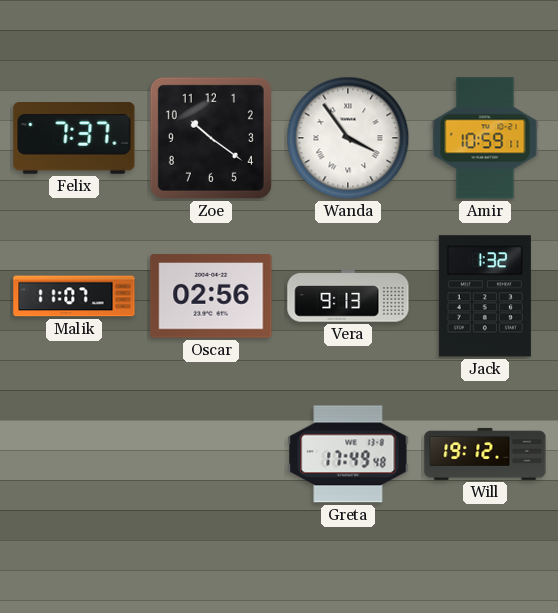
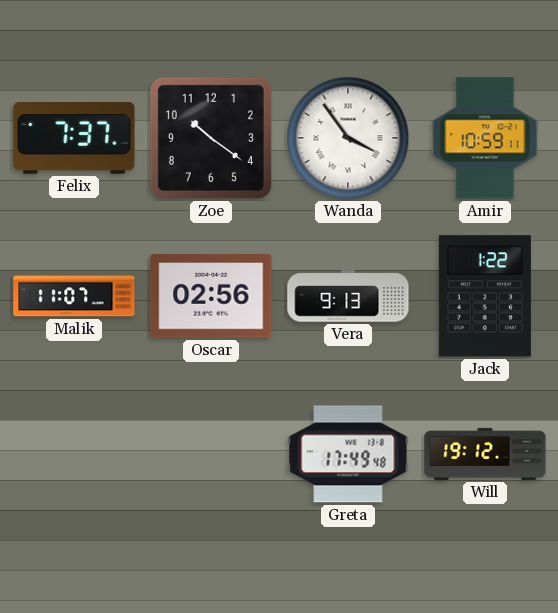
Jack: 1:32 -> 1:22 (485, 296)
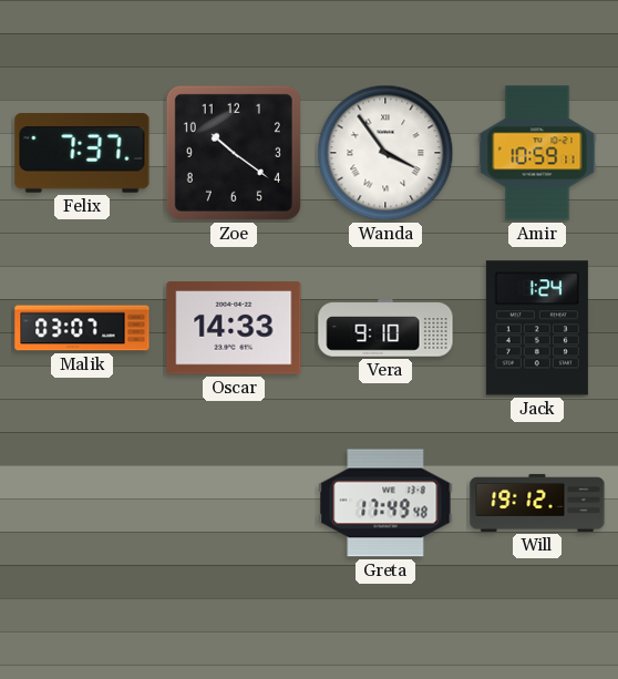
Malik: 11:07 -> 03:07 (82, 328)
Oscar: 02:56 -> 14:33 (234, 328)
Vera: 9:13 -> 9:10 (385, 328)
Jack: 1:22 -> 1:24 (537, 328)
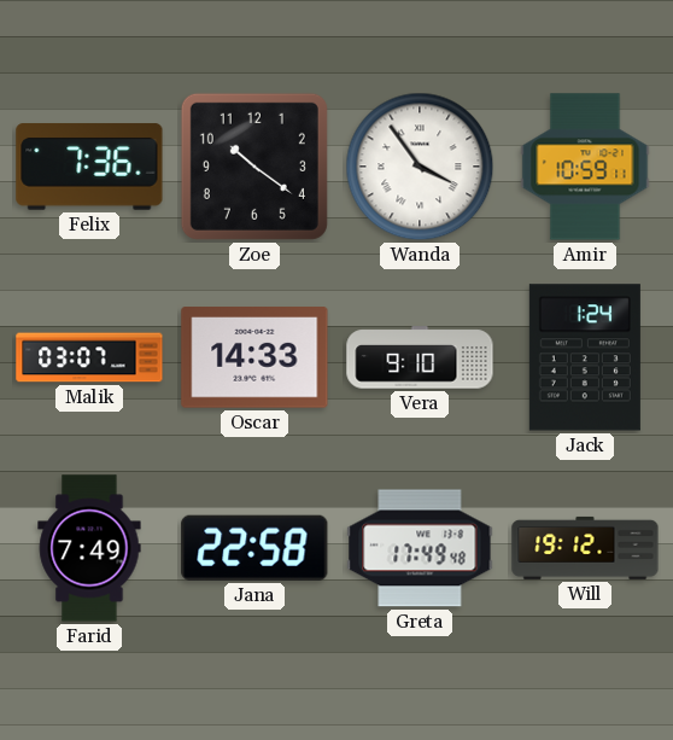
Felix: 7:37 -> 7:36 (89, 167)
Farid: none -> 7:49 (89, 548)
Jana: none -> 22:58 (254, 548)
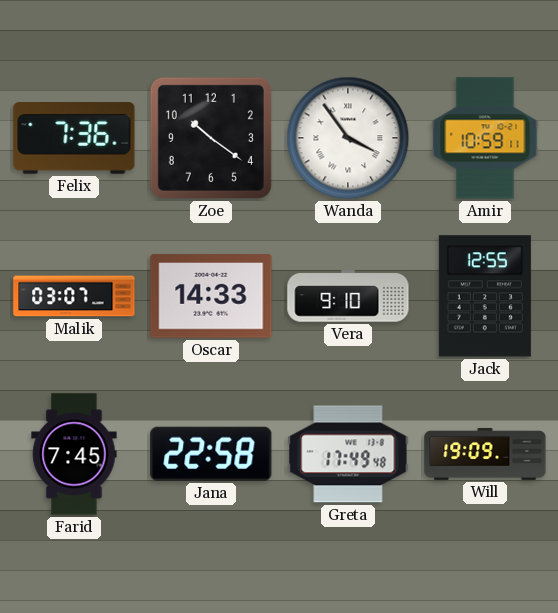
Jack: 1:24 -> 12:55 (485, 296)
Farid: 7:49 -> 7:45 (74, 454)
Will: 19:12 -> 19:09 (485, 454)
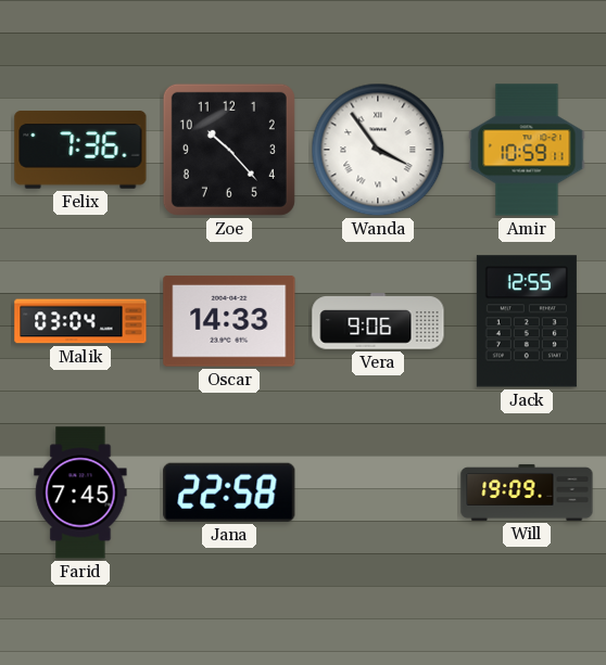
Zoe: 10:21 -> 10:23 (229, 150)
Malik: 03:07 -> 03:04 (80, 321)
Vera: 9:10 -> 9:06 (378, 321)
Greta: 17:49 -> none (348, 454)
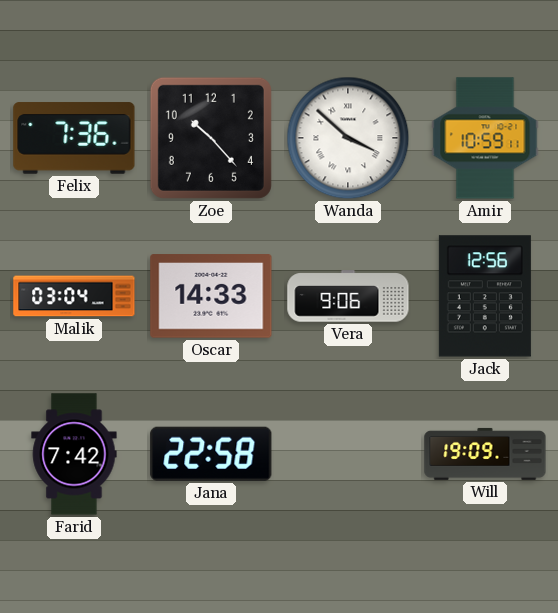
Wanda: 3:54 -> 3:52 (348, 138)
Jack: 12:55 -> 12:56 (485, 296)
Farid: 7:45 -> 7:42 (74, 454)
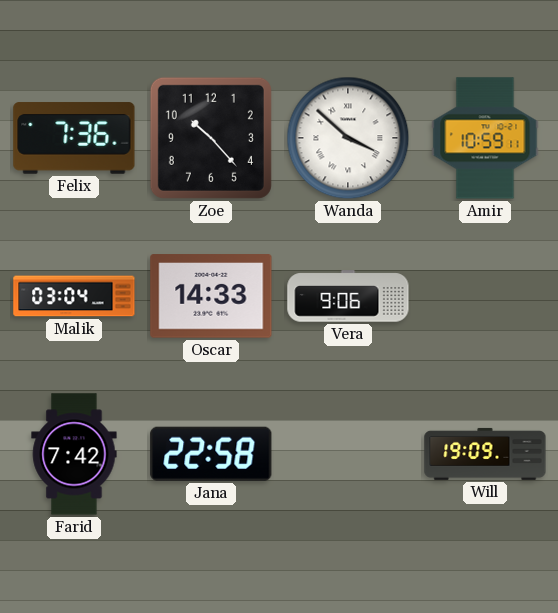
Jack: 12:56 -> none (485, 296)
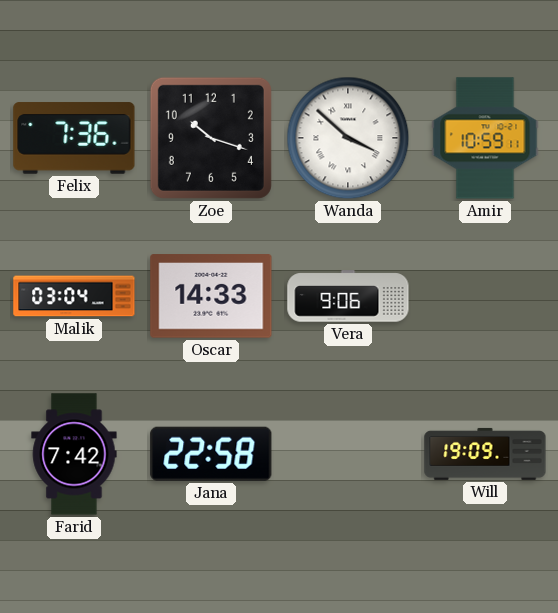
Zoe: 10:23 -> 10:18 (211, 138)
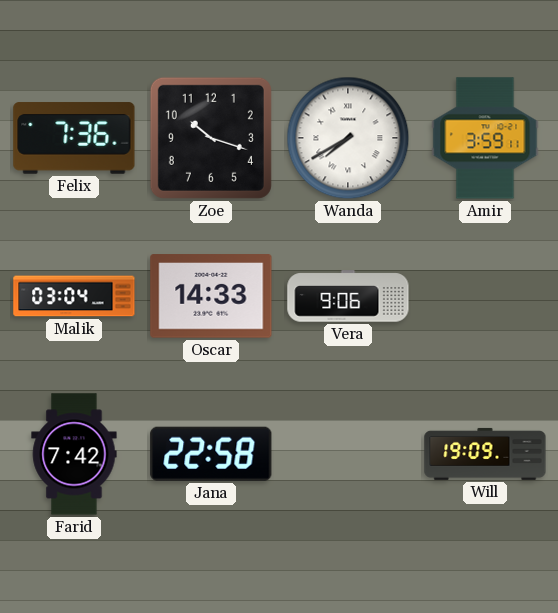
Wanda: 3:52 -> 7:40 (348, 138)
Amir: 10:59 -> 3:59 (485, 138)
